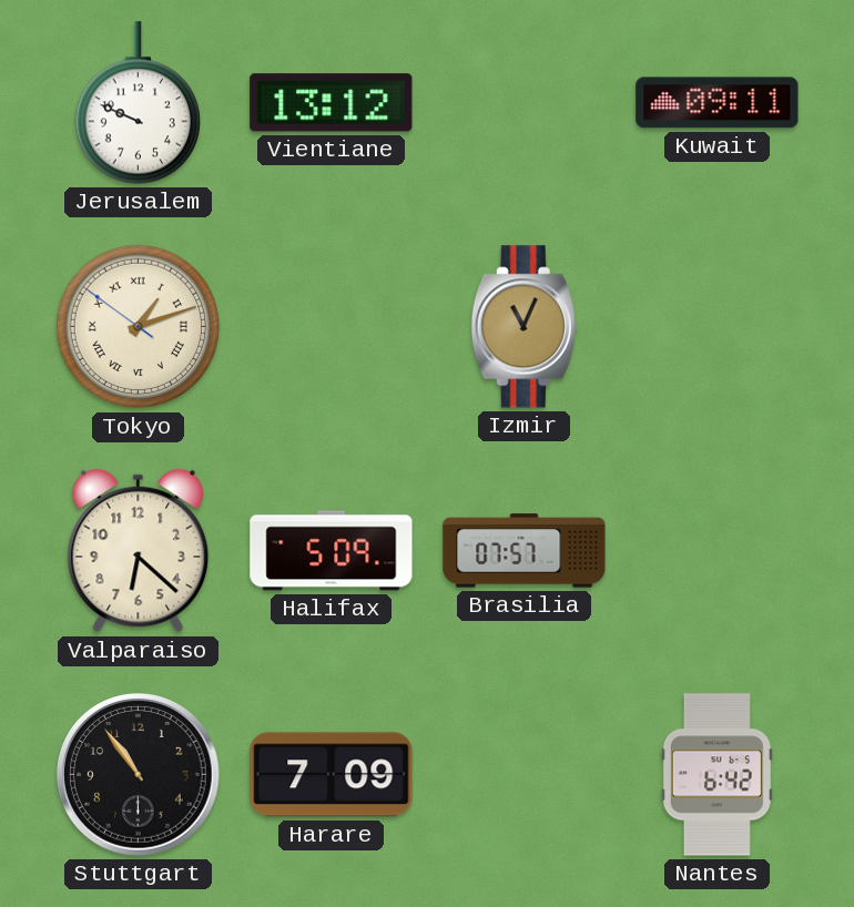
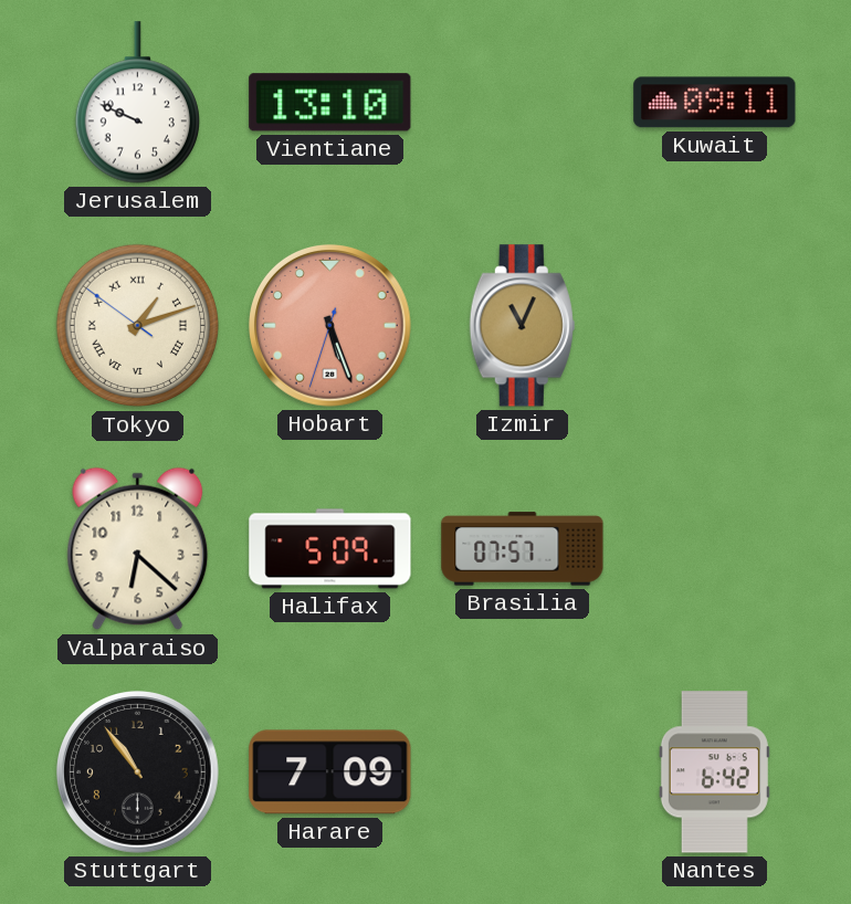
Vientiane: 13:12 -> 13:10 (330, 103)
Hobart: none -> 5:26 (330, 326)
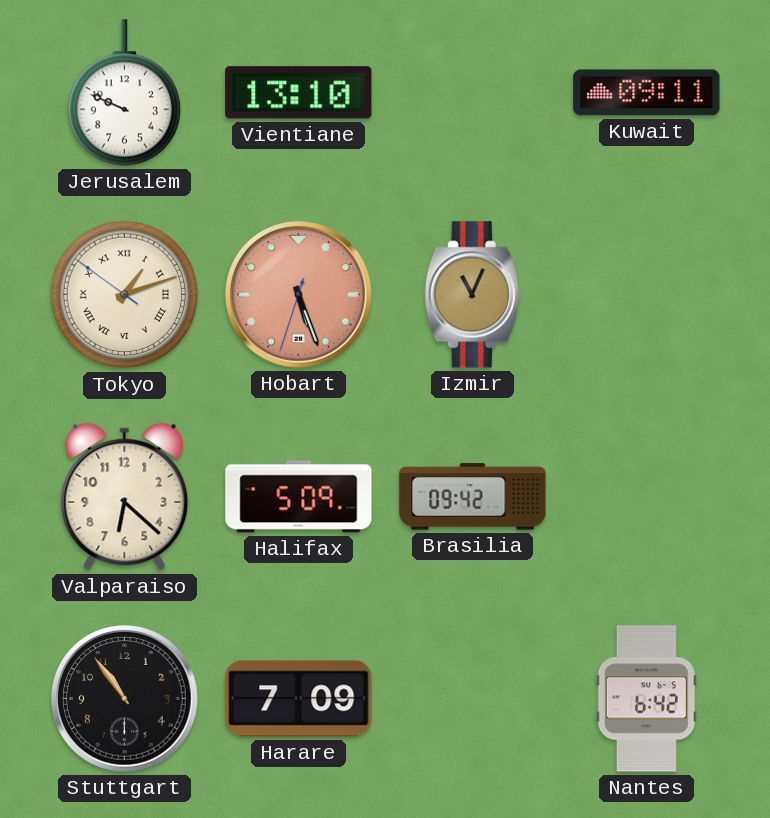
Brasilia: 07:57 -> 09:42 (473, 497)
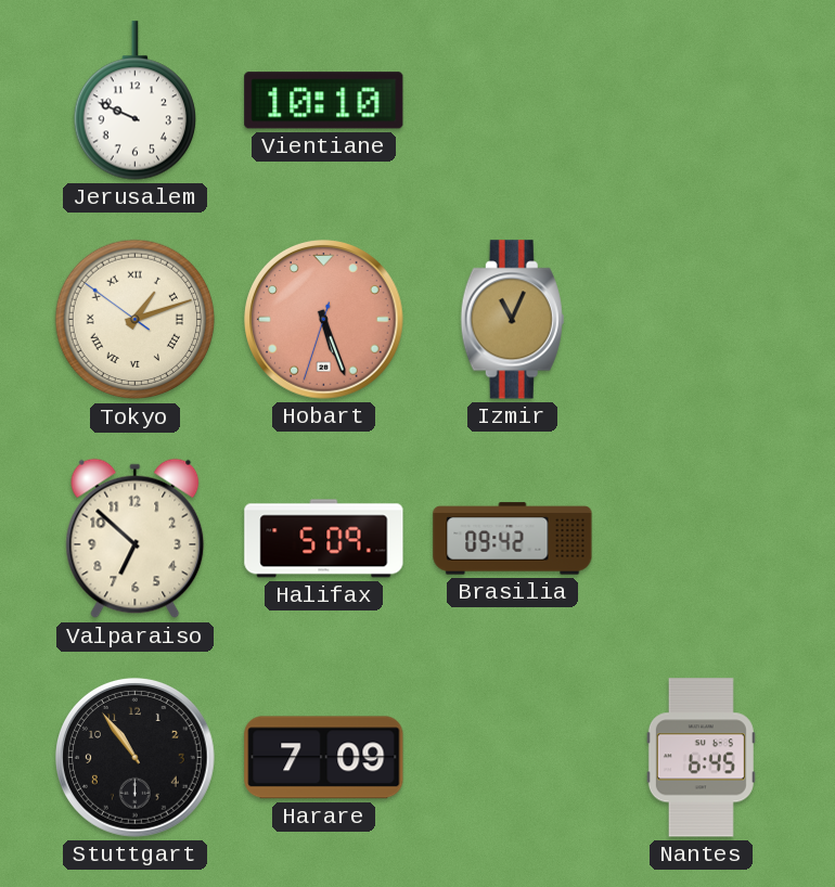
Vientiane: 13:10 -> 10:10 (324, 101)
Kuwait: 09:11 -> none (647, 93)
Valparaiso: 6:22 -> 6:52 (136, 539)
Nantes: 6:42 -> 6:45 (701, 758)
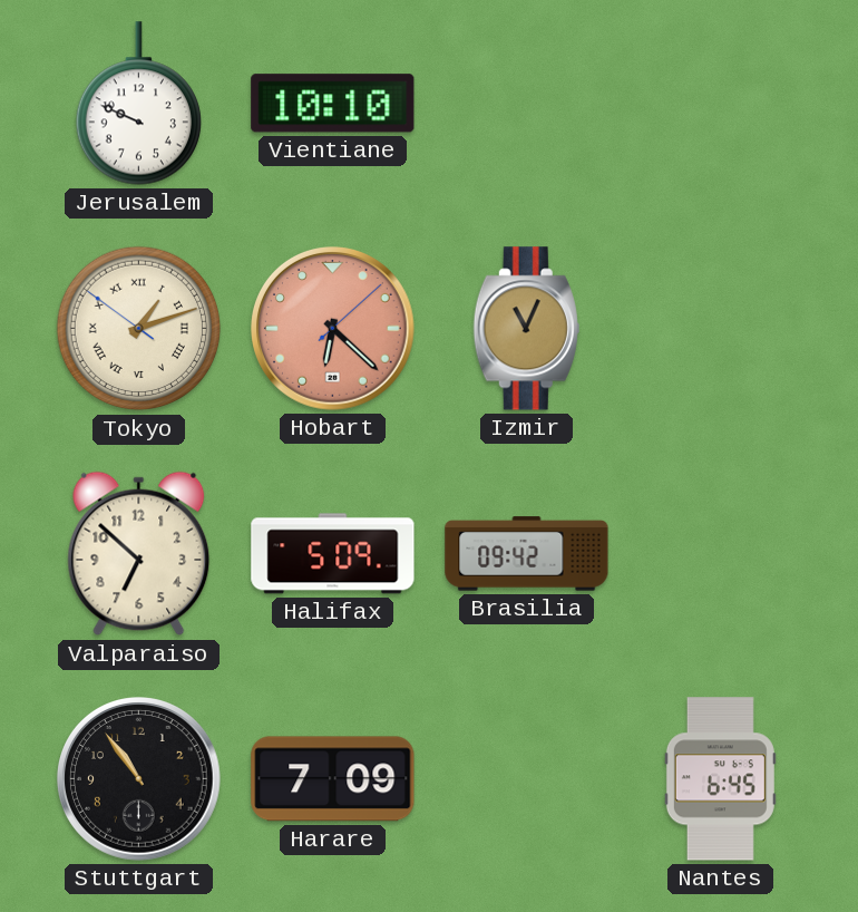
Hobart: 5:26 -> 6:22 (333, 329)
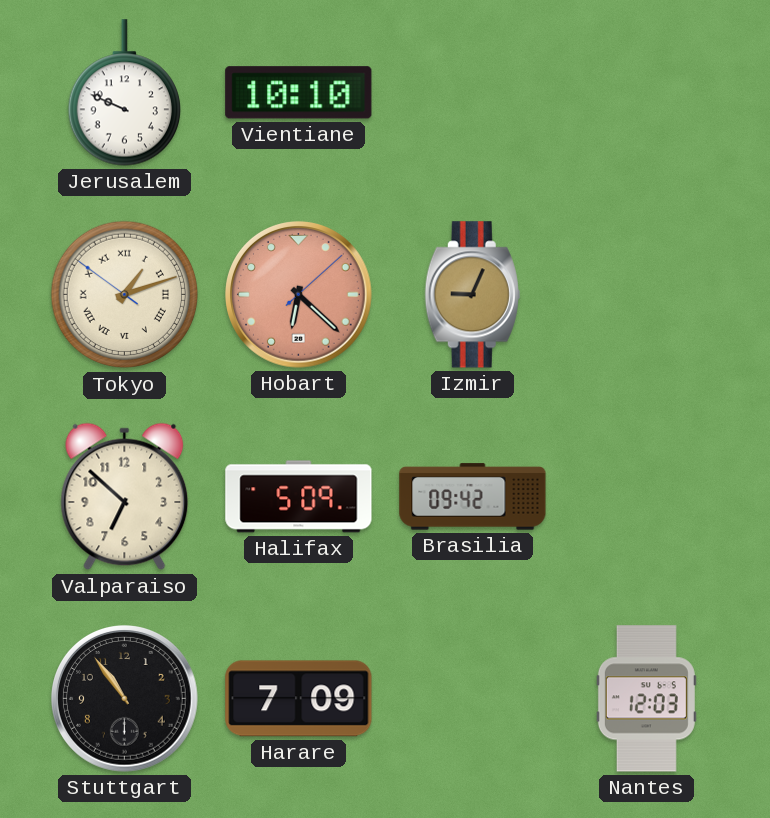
Izmir: 11:04 -> 9:04 (472, 295)
Nantes: 6:45 -> 12:03 (646, 699)
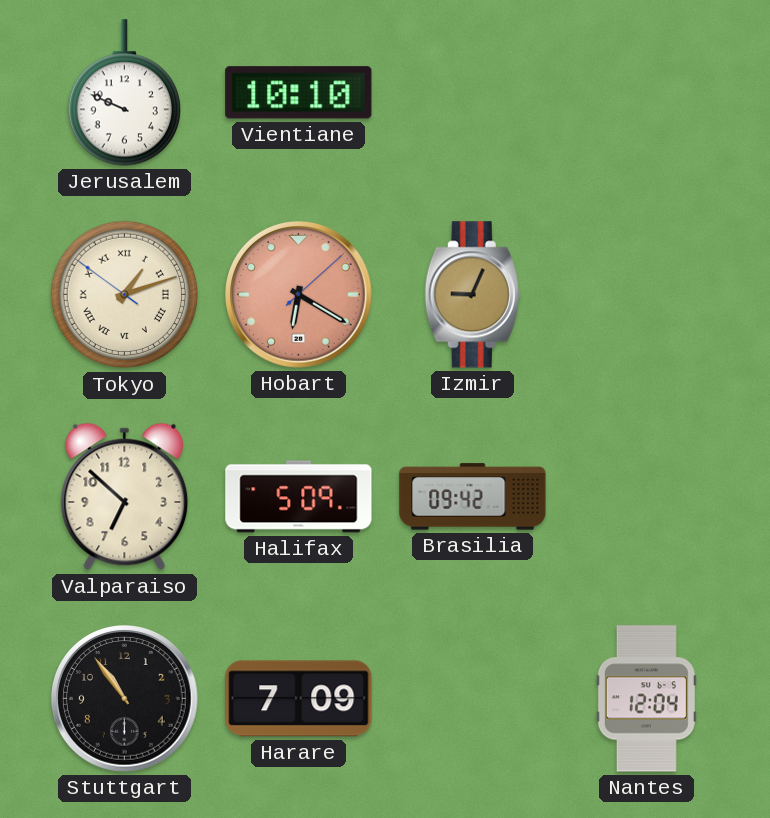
Hobart: 6:22 -> 6:20 (299, 295)
Nantes: 12:03 -> 12:04 (646, 699)
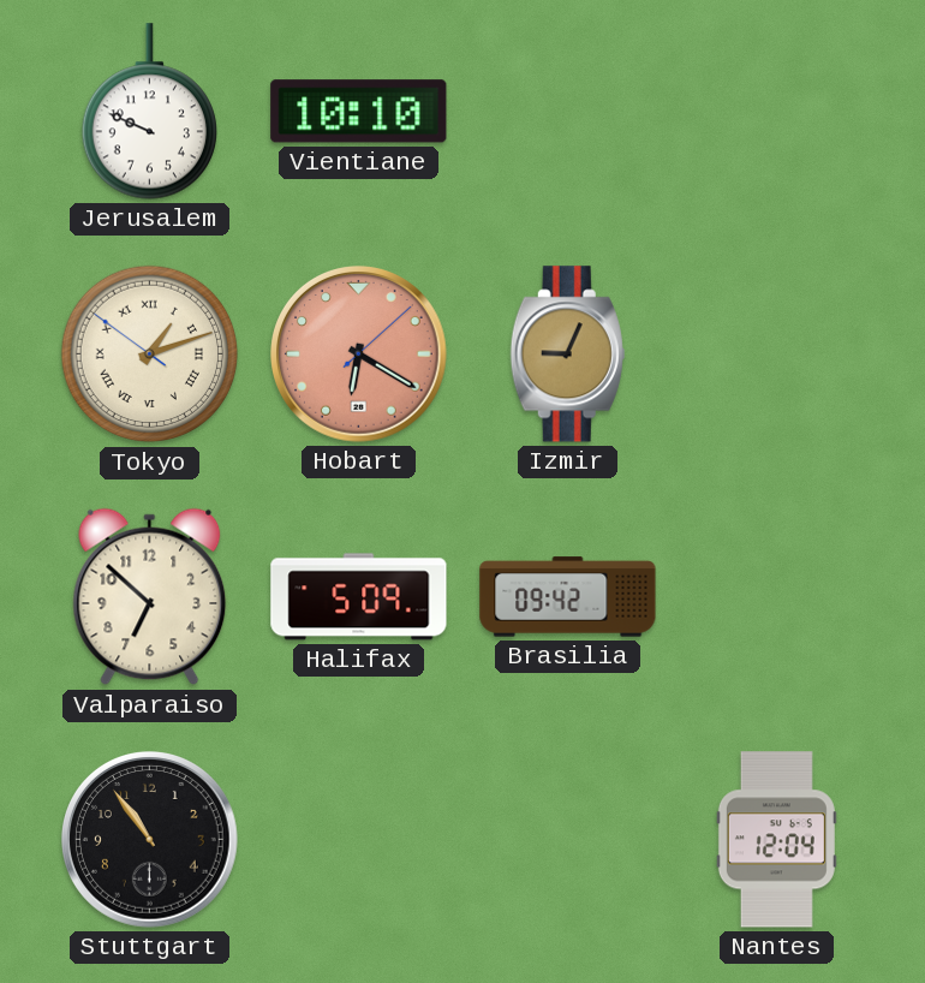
Harare: 7:09 -> none (299, 699)
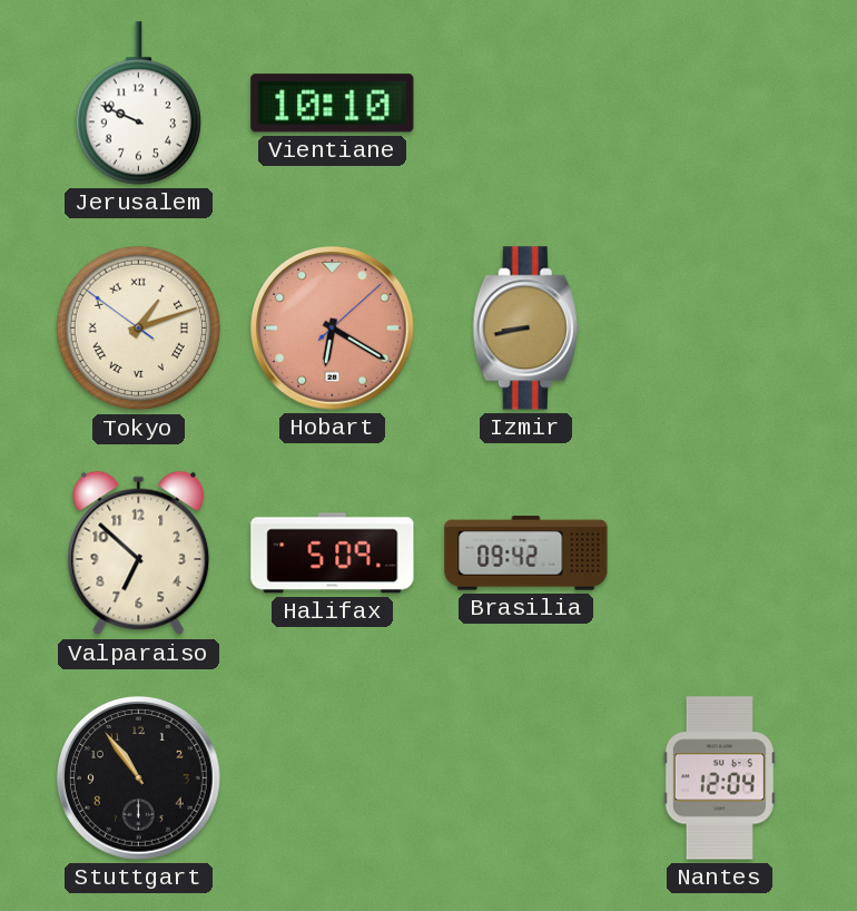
Izmir: 9:04 -> 8:43 (525, 329)
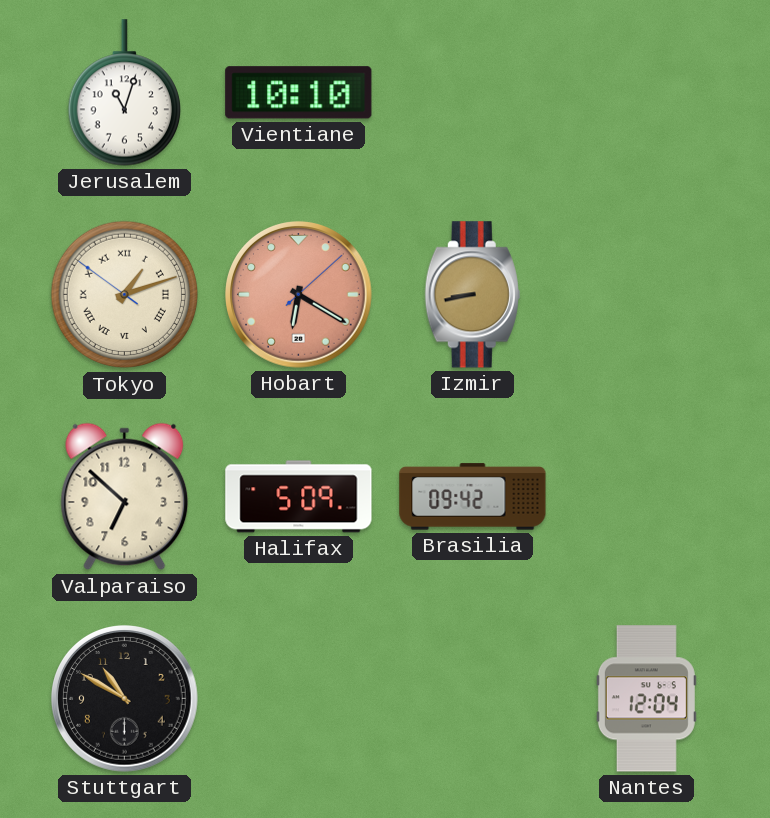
Jerusalem: 9:49 -> 11:03 (124, 93)
Stuttgart: 10:54 -> 10:50 (125, 699)
